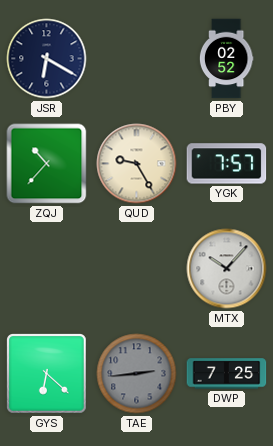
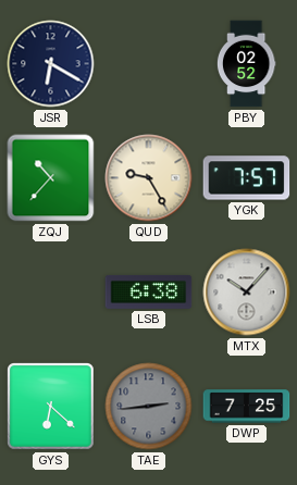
LSB: none -> 6:38 (149, 291)
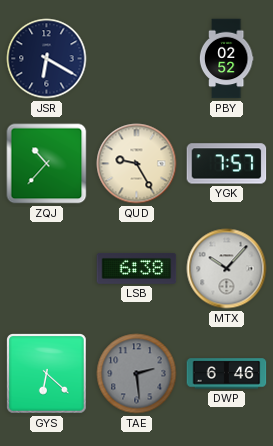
TAE: 2:44 -> 2:29 (137, 374)
DWP: 7:25 -> 6:46 (227, 374)
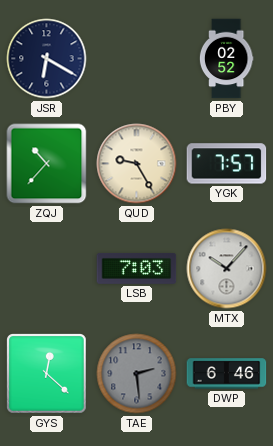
LSB: 6:38 -> 7:03 (137, 268)
GYS: 6:22 -> 12:22 (47, 374)
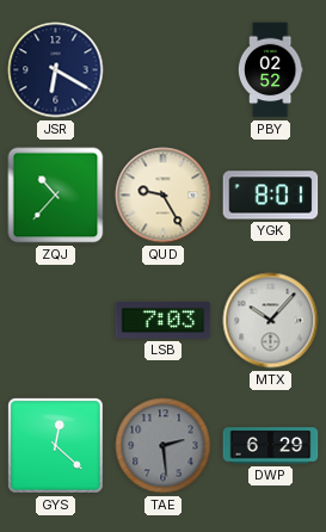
YGK: 7:57 -> 8:01 (271, 196)
DWP: 6:46 -> 6:29 (271, 446)
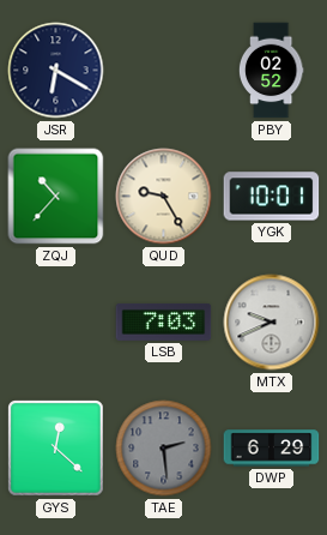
YGK: 8:01 -> 10:01 (272, 197)
MTX: 10:07 -> 9:41 (272, 323)
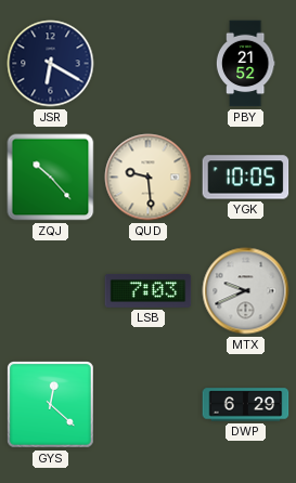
PBY: 02:52 -> 21:52 (245, 64)
ZQJ: 10:37 -> 10:23 (51, 178)
QUD: 9:25 -> 9:29 (149, 178)
YGK: 10:01 -> 10:05 (246, 178)
TAE: 2:29 -> none (164, 449)
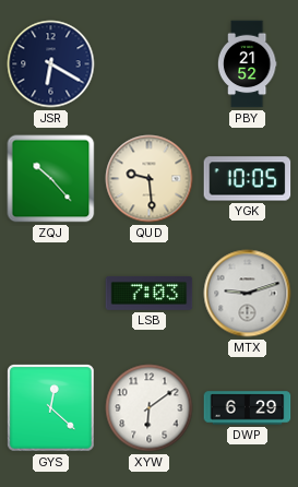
MTX: 9:41 -> 9:12 (248, 294)
XYW: none -> 6:09 (150, 408)
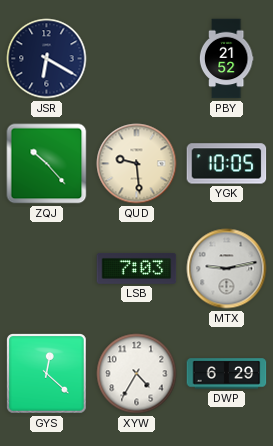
MTX: 9:12 -> 9:13 (227, 269)
XYW: 6:09 -> 4:35 (137, 374)
